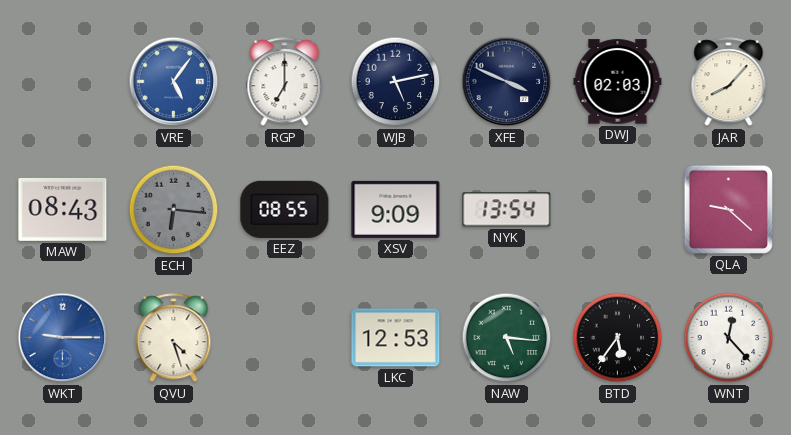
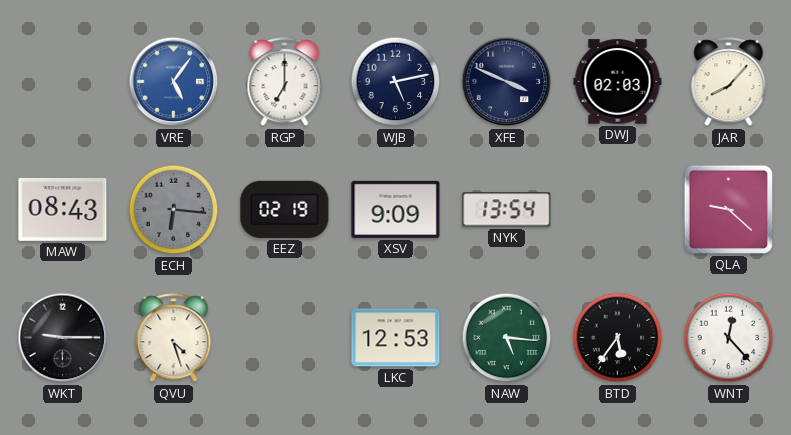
EEZ: 08:55 -> 02:19 (285, 209)
WKT dial: blue -> black (63, 338)
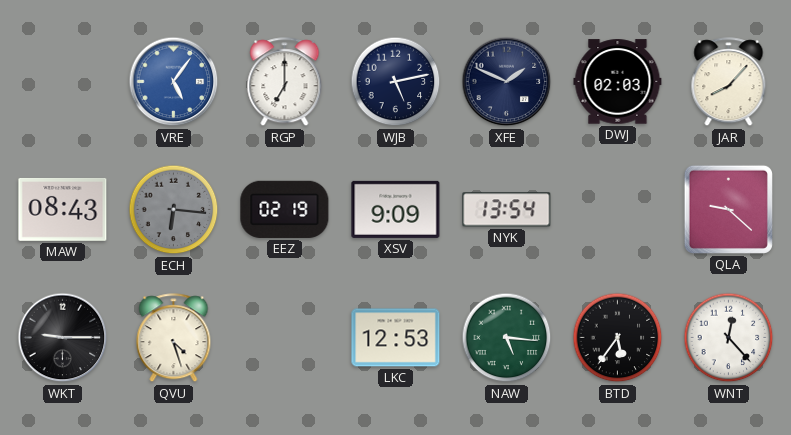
XFE: 3:49 -> 1:49 (507, 82)
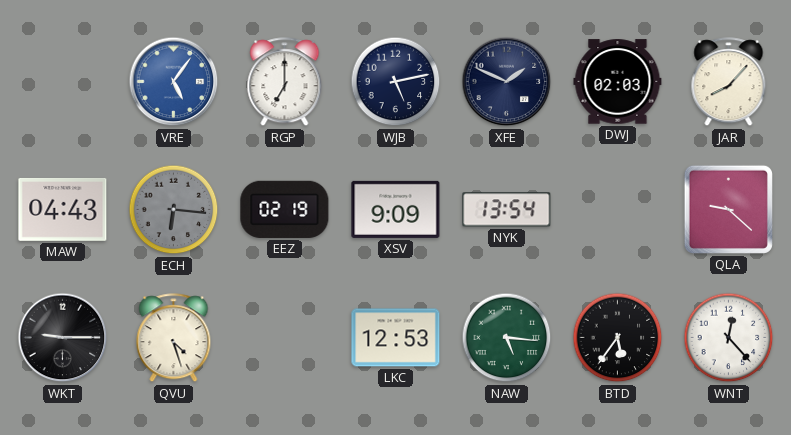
MAW: 08:43 -> 04:43 (63, 209)
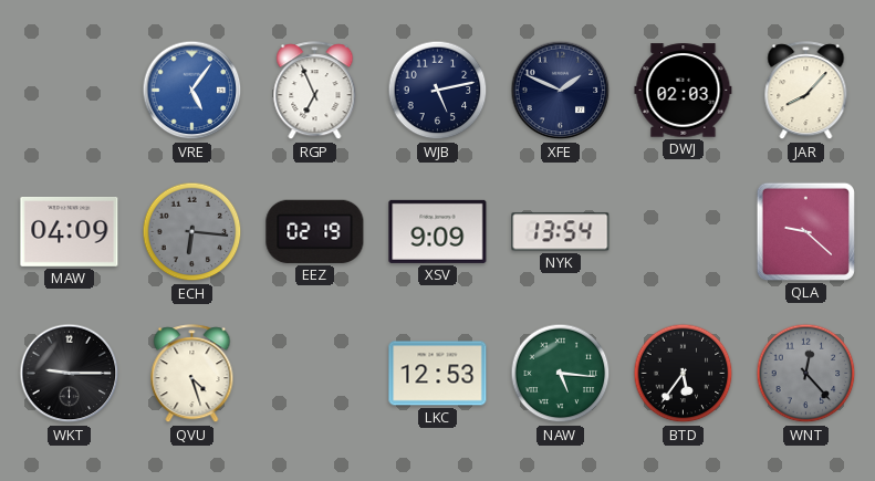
RGP: 7:00 -> 6:56 (315, 91)
MAW: 04:43 -> 04:09 (70, 231)
WNT dial: white -> grey (806, 374)
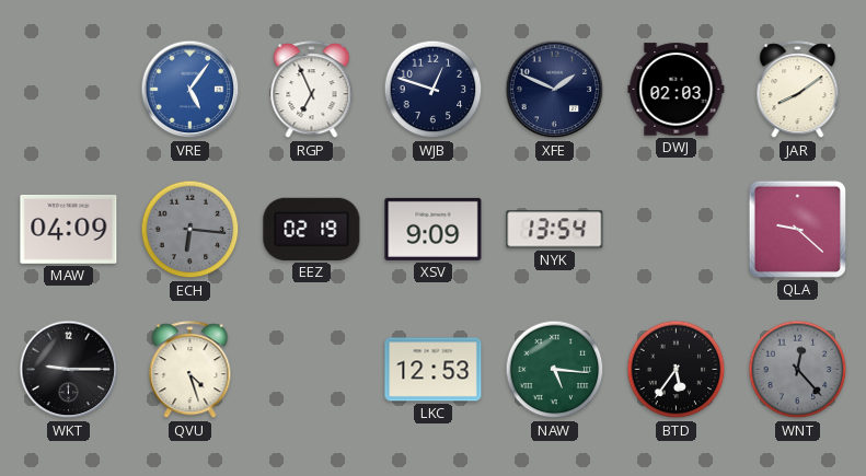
WJB: 5:13 -> 12:48 (434, 90)
JAR: 8:07 -> 8:09 (798, 90)
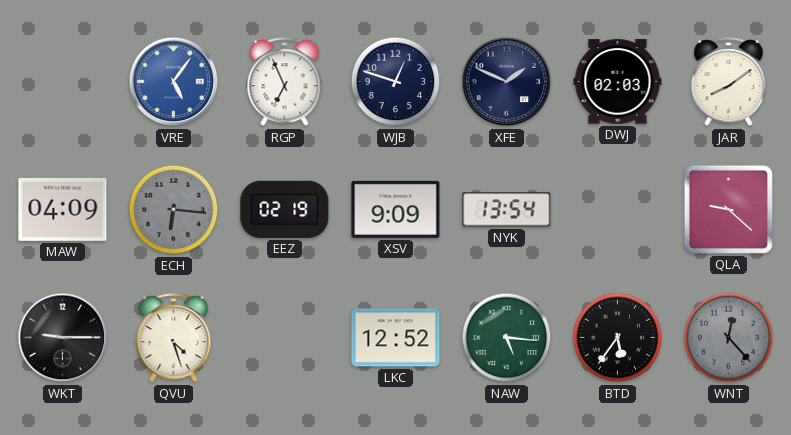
LKC: 12:53 -> 12:52 (396, 338)
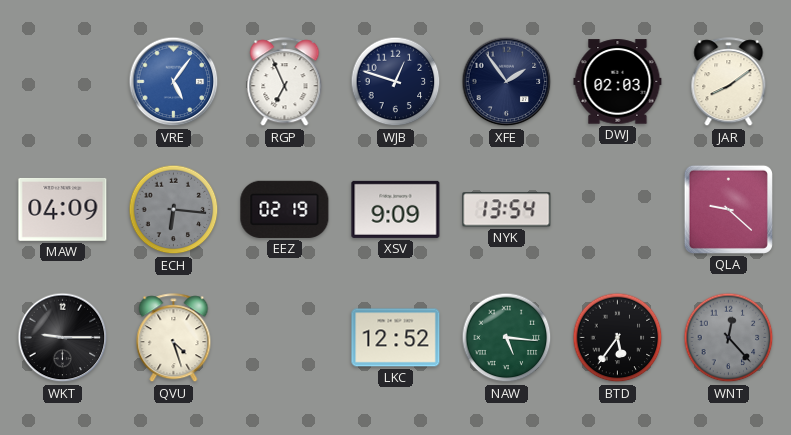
XFE: 1:49 -> 1:54 (507, 82)
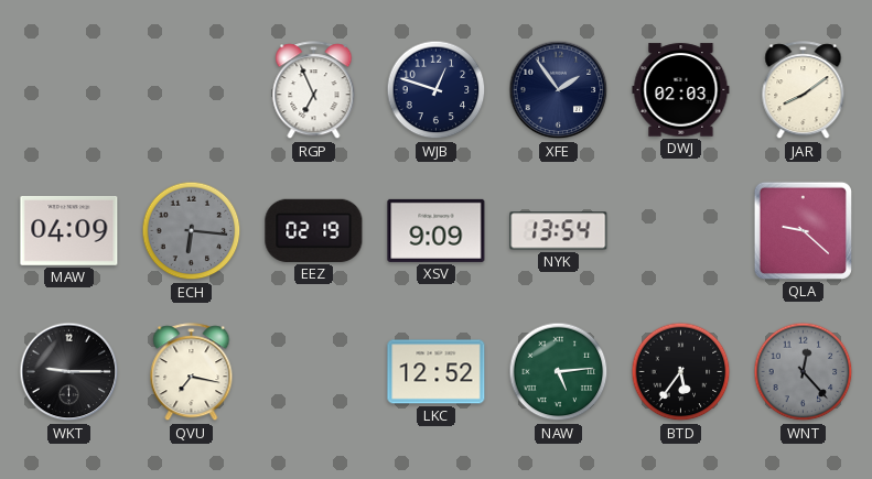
VRE: 5:06 -> none (174, 82)
QVU: 4:27 -> 7:17 (192, 372)
NAW: 5:16 -> 5:14 (559, 372)
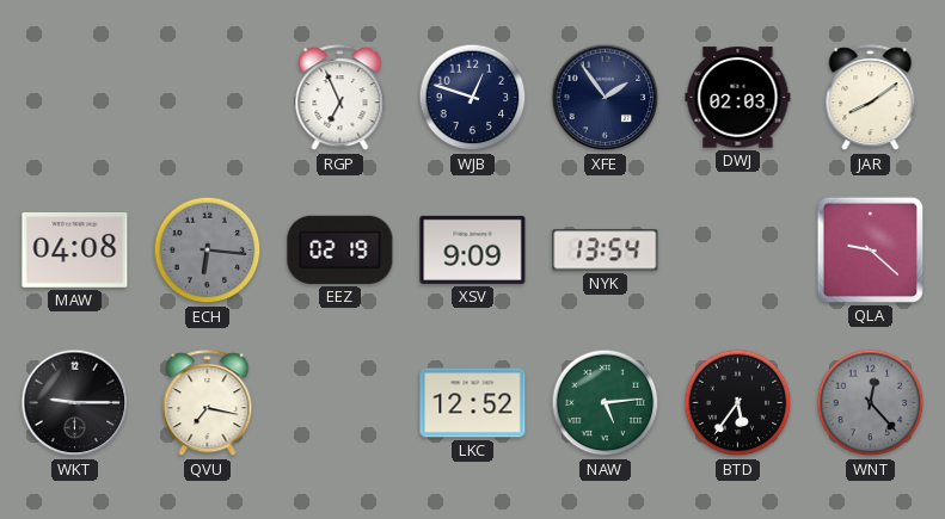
MAW: 04:09 -> 04:08 (75, 249)
